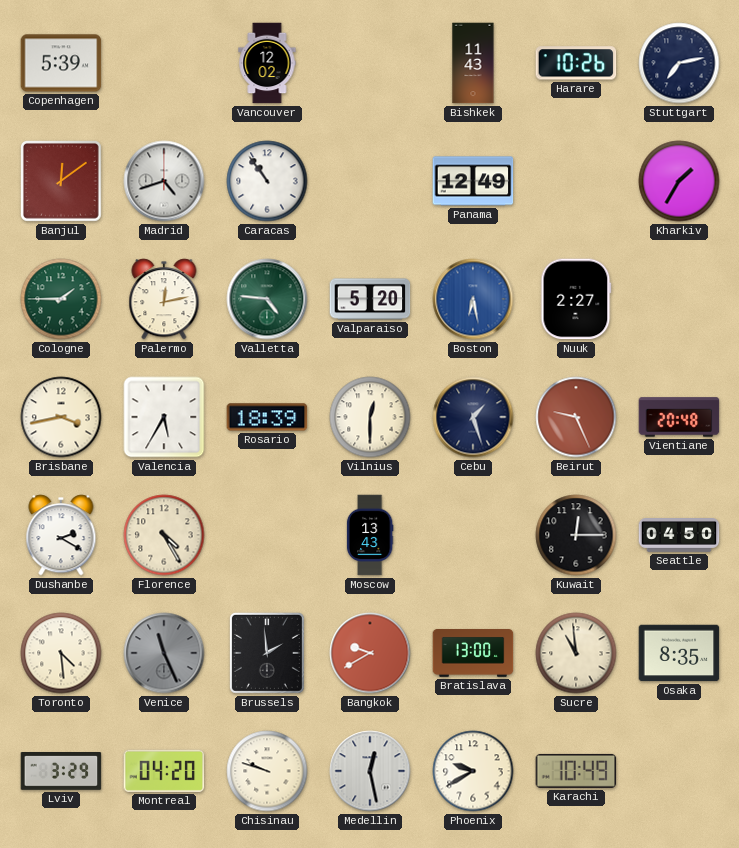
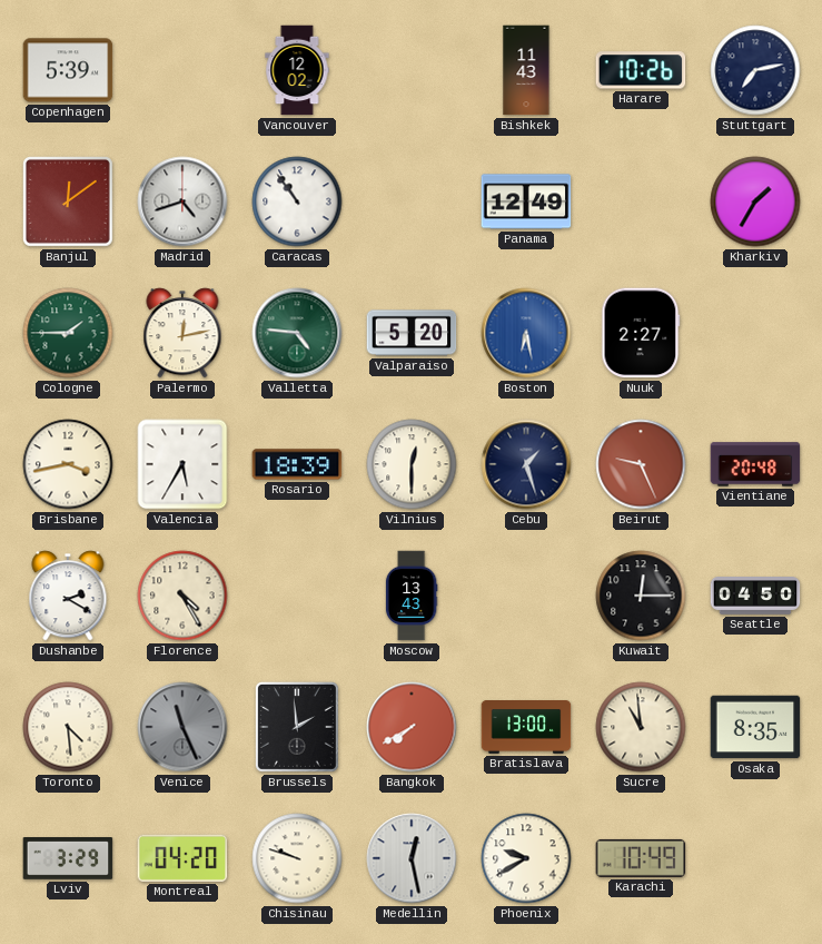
Bangkok: 9:40 -> 7:40 (412, 727)
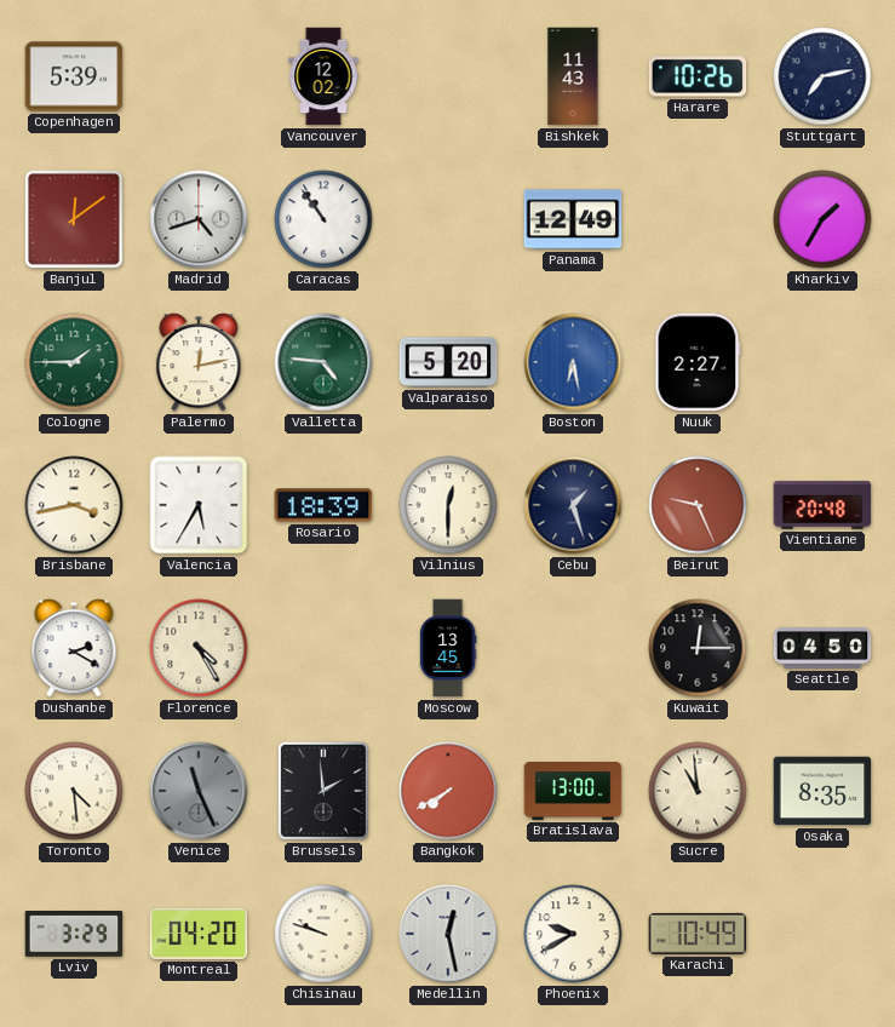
Moscow: 13:43 -> 13:45 (448, 648)
